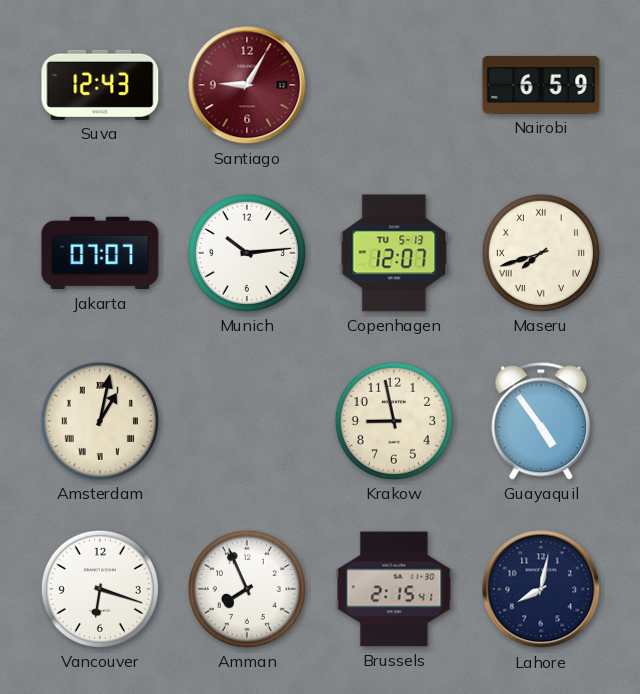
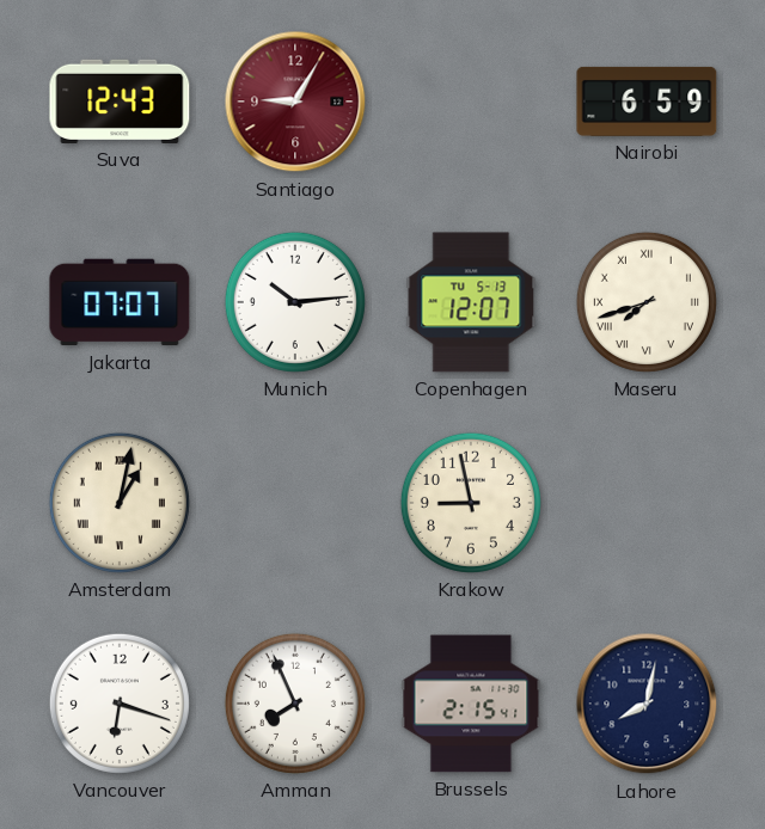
Guayaquil: 4:54 -> none (541, 421)
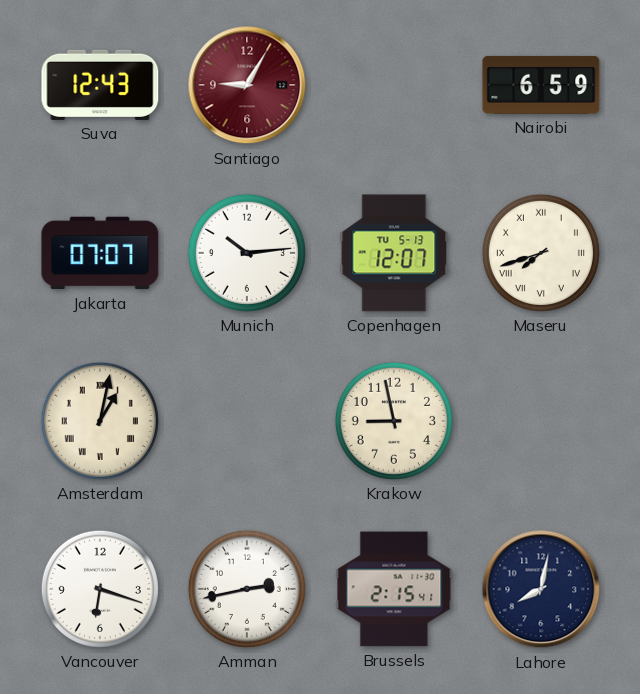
Amman: 7:56 -> 2:43 (247, 589)
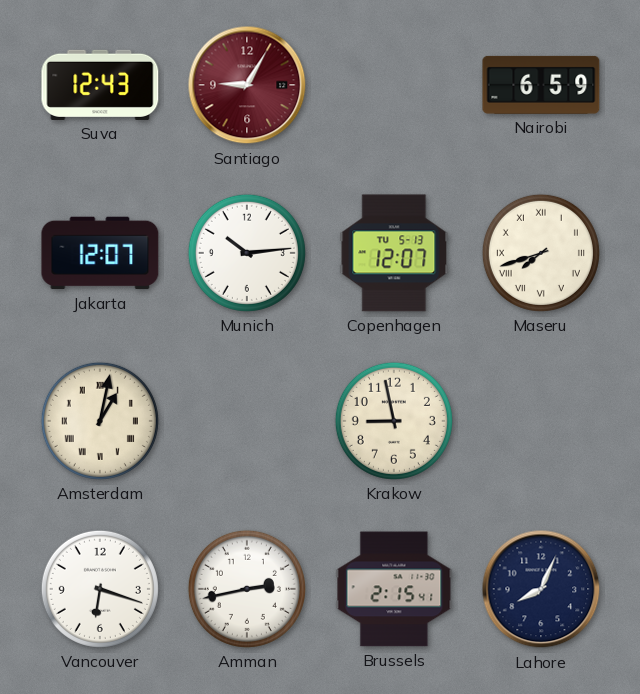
Jakarta: 07:07 -> 12:07 (100, 253)
Lahore: 8:02 -> 8:04 (541, 589)
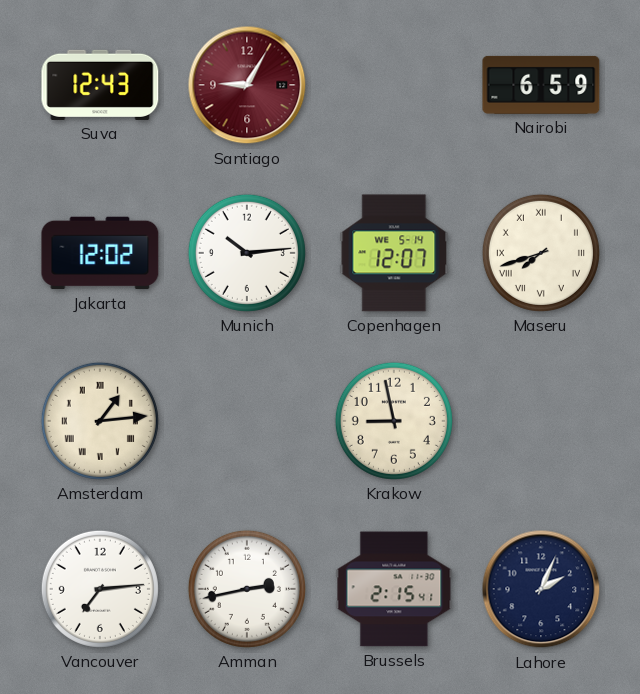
Jakarta: 12:07 -> 12:02 (100, 253)
Copenhagen date: TU 5-13 -> WE 5-14 (394, 253)
Amsterdam: 1:02 -> 1:14 (100, 421)
Vancouver: 6:18 -> 7:14 (100, 589)
Lahore: 8:04 -> 2:04 (541, 589)
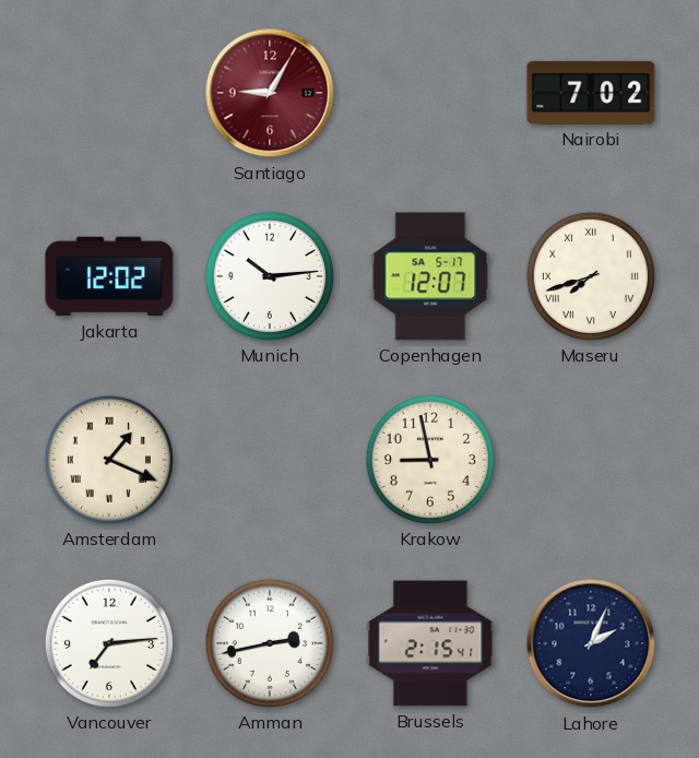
Suva: 12:43 -> none (100, 85)
Nairobi: 6:59 -> 7:02 (591, 93)
Copenhagen date: WE 5-14 -> SA 5-17 (430, 276)
Amsterdam: 1:14 -> 1:19 (109, 460)
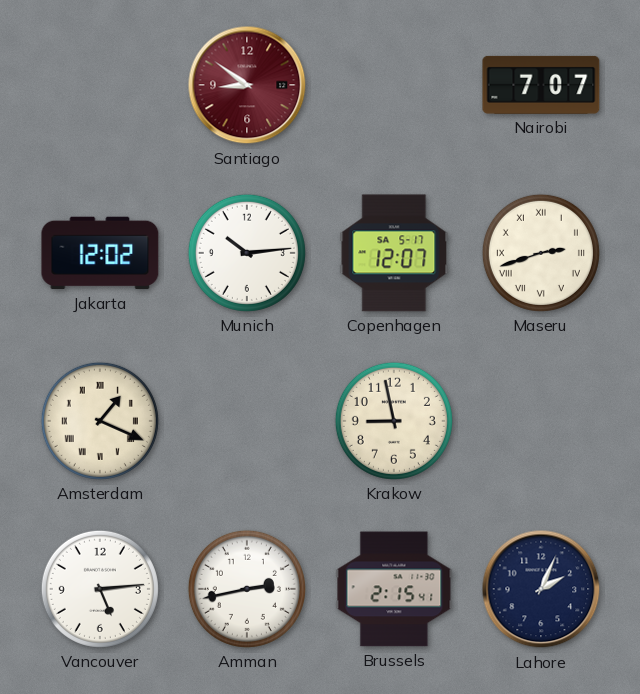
Santiago: 9:05 -> 8:51 (247, 85)
Nairobi: 7:02 -> 7:07 (541, 85)
Maseru: 7:42 -> 2:42 (541, 253)
Vancouver: 7:14 -> 5:14 (100, 589)
